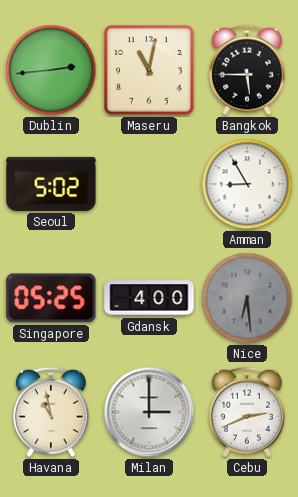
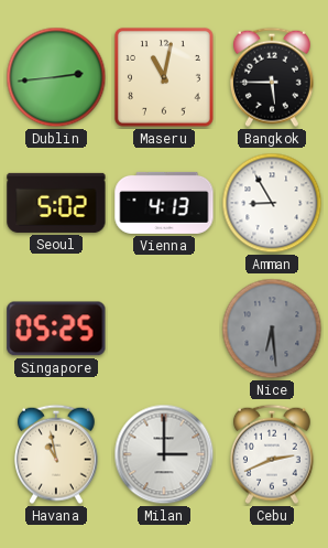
Vienna: none -> 4:13 (164, 203)
Gdansk: 4:00 -> none (149, 298)
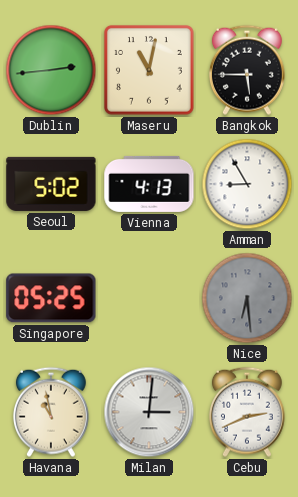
Milan: 3:00 -> 3:01 (149, 412)
